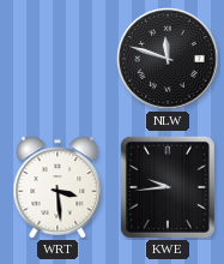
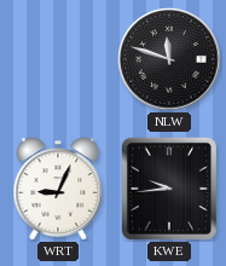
WRT: 3:29 -> 9:04 (58, 189)
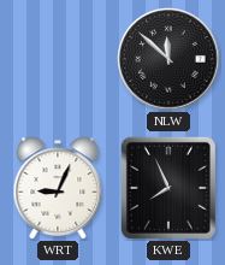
NLW: 11:48 -> 11:52 (168, 59)
KWE: 9:44 -> 7:56 (168, 188)
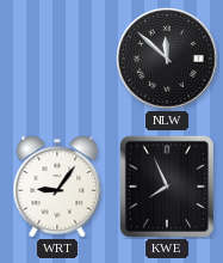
WRT: 9:04 -> 9:06 (57, 186)
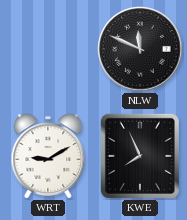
NLW: 11:52 -> 11:49 (140, 49)
WRT: 9:06 -> 9:10 (48, 156)
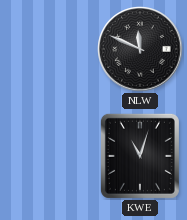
WRT: 9:10 -> none (48, 156)
KWE: 7:56 -> 11:03 (140, 156)
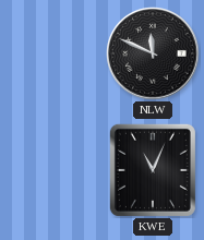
KWE: 11:03 -> 11:04 (153, 170)
